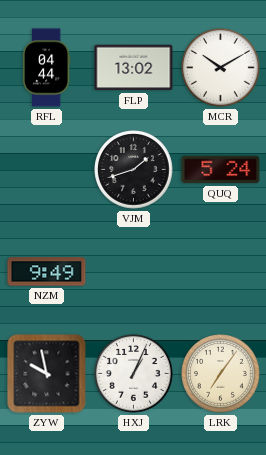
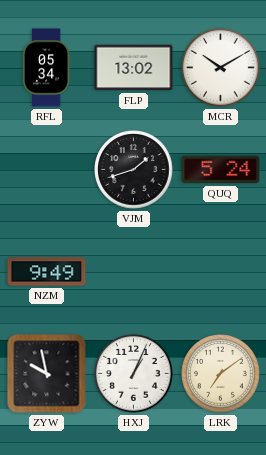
RFL: 04:44 -> 05:34 (46, 68)
LRK: 7:06 -> 7:09 (221, 374)
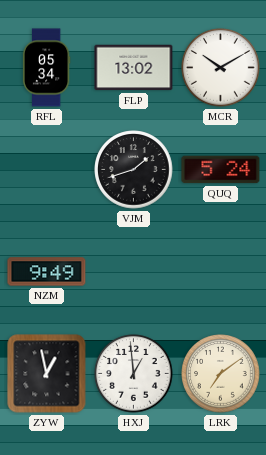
ZYW: 9:58 -> 12:58 (47, 374)
HXJ: 1:04 -> 12:59 (134, 374)
